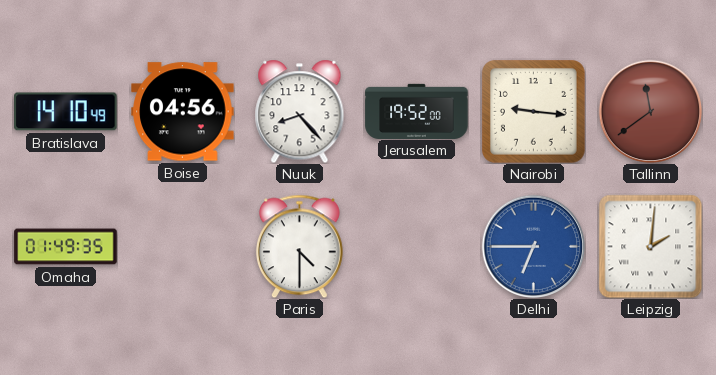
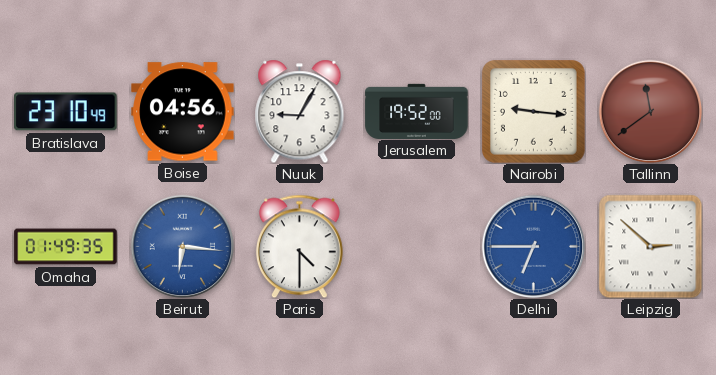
Bratislava: 14:10 -> 23:10 (66, 112)
Nuuk: 8:23 -> 9:05 (300, 111)
Beirut: none -> 6:16 (182, 246)
Leipzig: 2:01 -> 2:52 (650, 246)
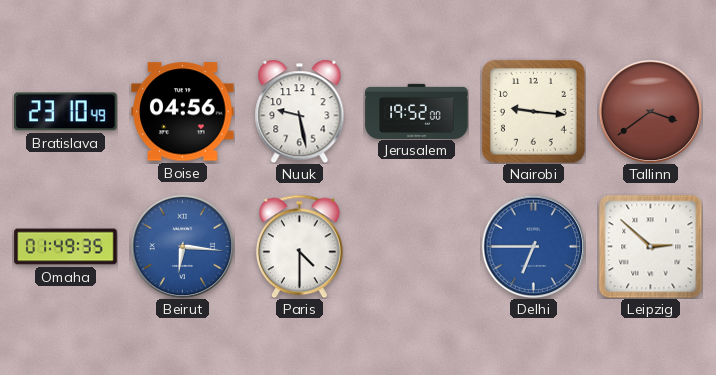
Nuuk: 9:05 -> 9:28 (300, 111)
Tallinn: 11:39 -> 3:39 (650, 111)
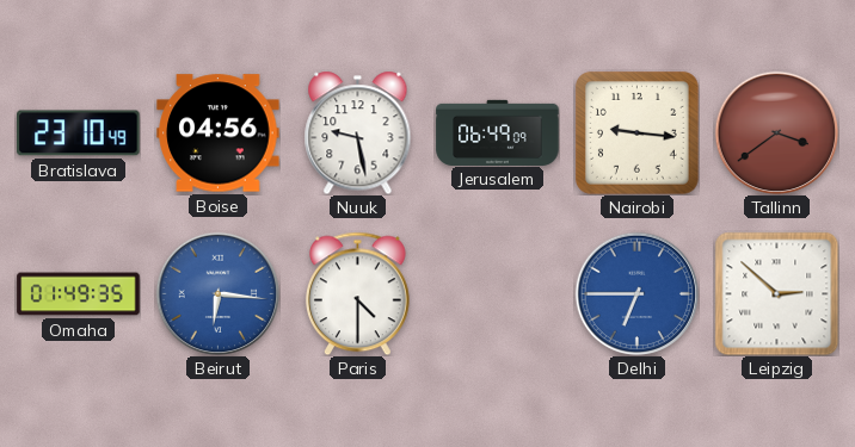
Jerusalem: 19:52 -> 06:49 (498, 132)
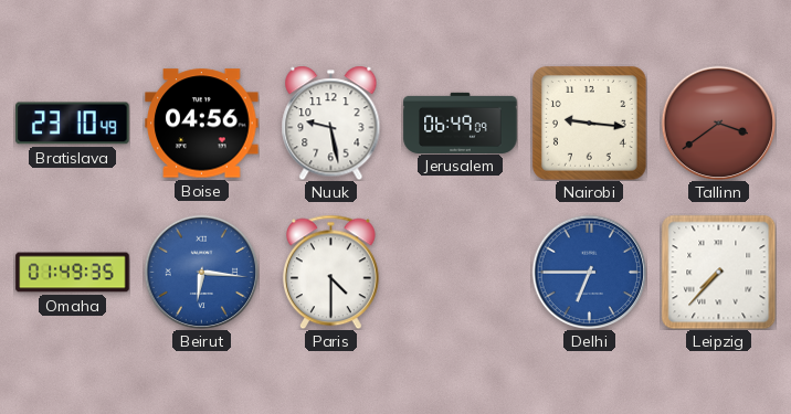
Leipzig: 2:52 -> 7:37 (718, 272)
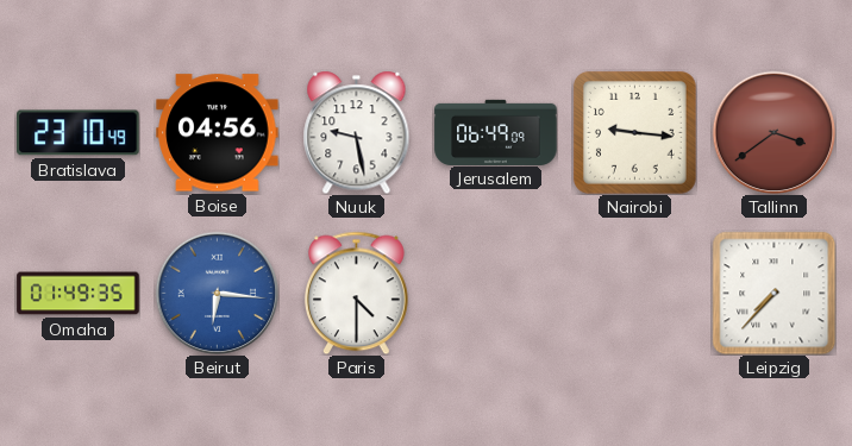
Delhi: 6:45 -> none (589, 272)
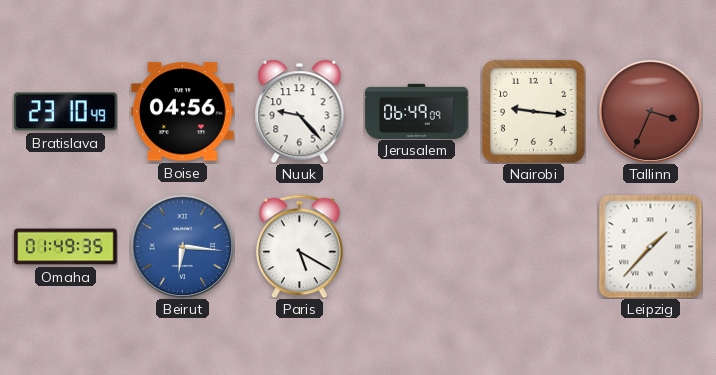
Nuuk: 9:28 -> 9:23 (300, 111)
Tallinn: 3:39 -> 3:34 (650, 111)
Paris: 4:30 -> 5:20 (299, 246)
Leipzig: 7:37 -> 1:37 (650, 246)
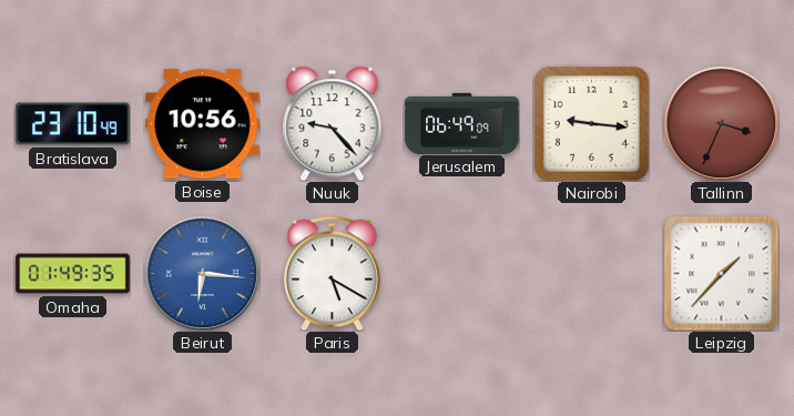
Boise: 04:56 -> 10:56 (203, 124)
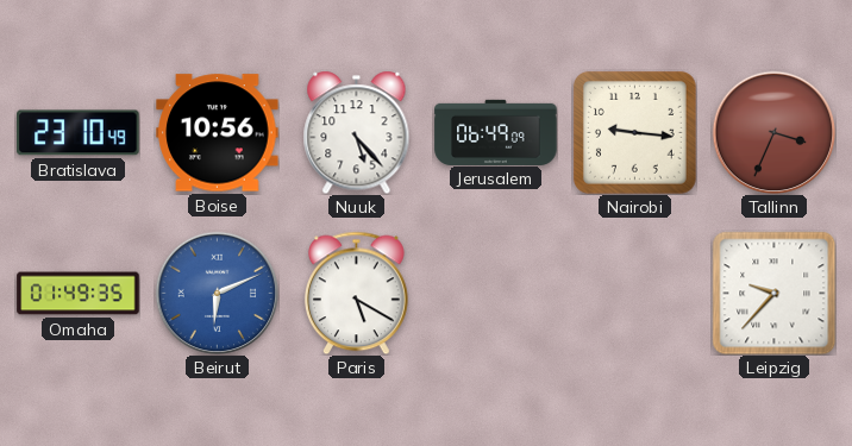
Nuuk: 9:23 -> 5:23 (357, 132)
Beirut: 6:16 -> 6:11 (217, 293)
Leipzig: 1:37 -> 9:37 (773, 293)
